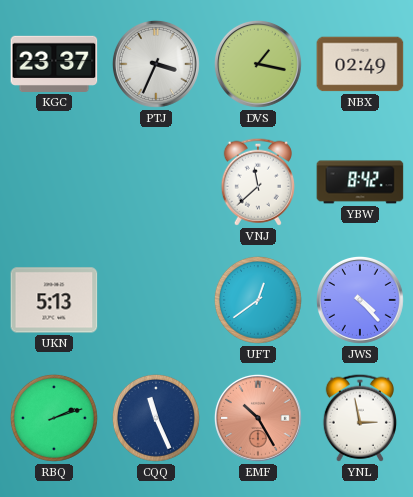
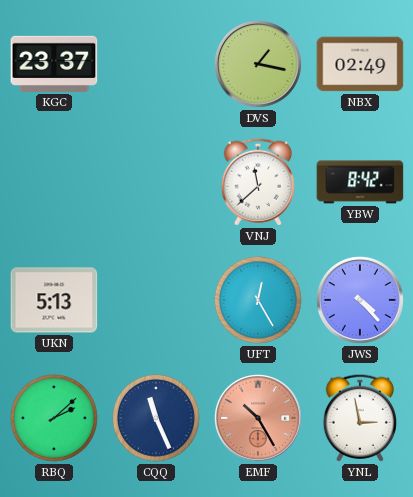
PTJ: 3:34 -> none (156, 64)
UFT: 12:39 -> 12:25 (258, 300)
RBQ: 2:12 -> 2:08 (54, 418)
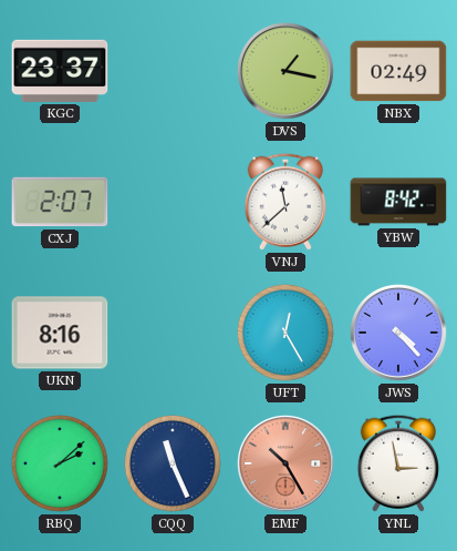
CXJ: none -> 2:07 (60, 202)
UKN: 5:13 -> 8:16 (60, 333)
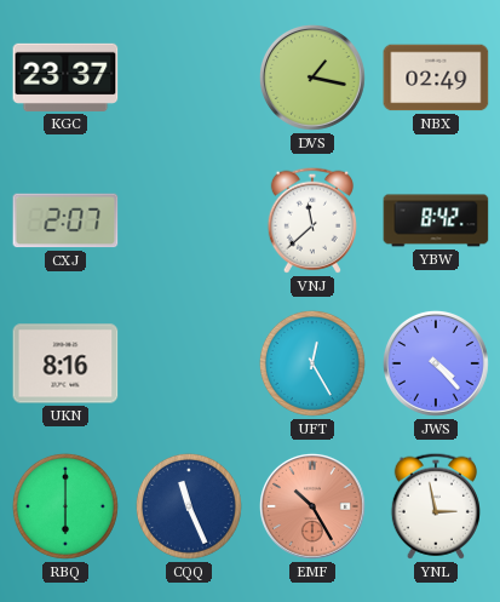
RBQ: 2:08 -> 6:00 (65, 506)
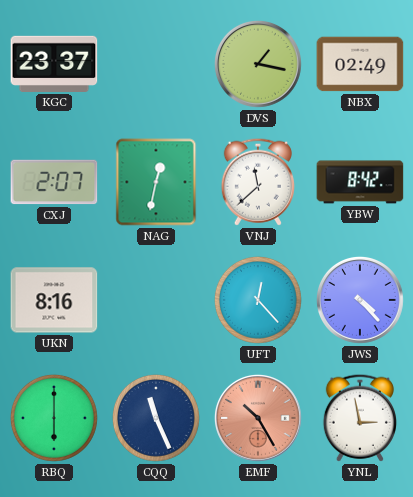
NAG: none -> 12:32 (156, 182)
UFT: 12:25 -> 12:23 (258, 300)
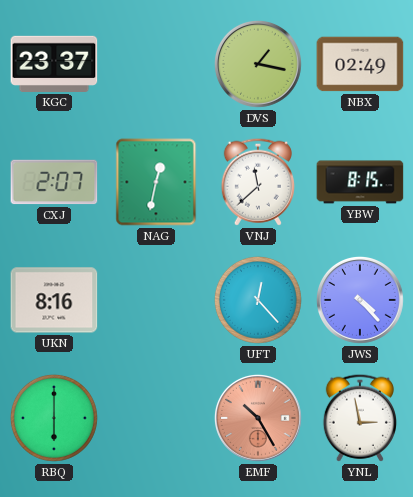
YBW: 8:42 -> 8:15 (360, 182)
CQQ: 11:26 -> none (156, 418)
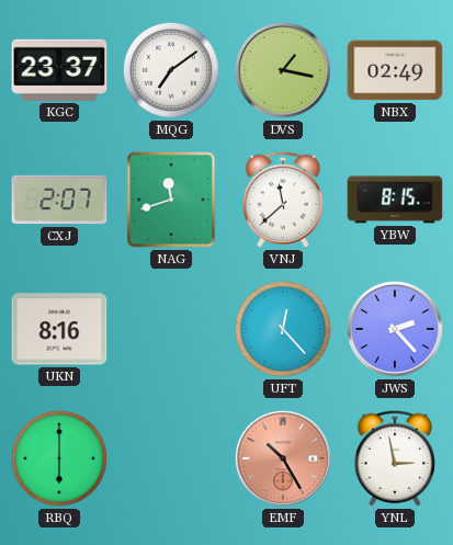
MQG: none -> 7:09 (171, 70)
NAG: 12:32 -> 11:42 (171, 200)
JWS: 4:23 -> 2:23 (395, 329)
